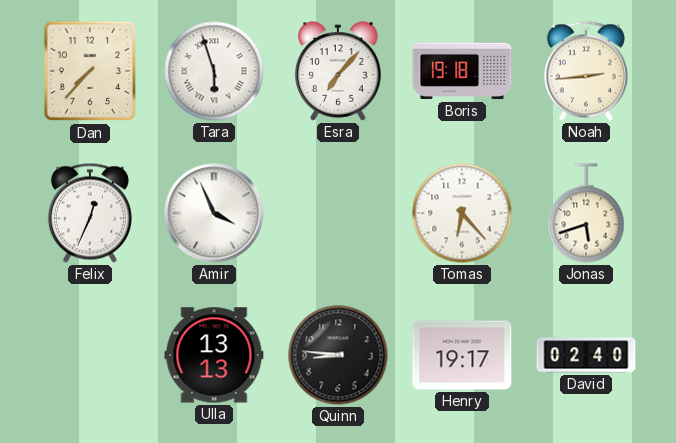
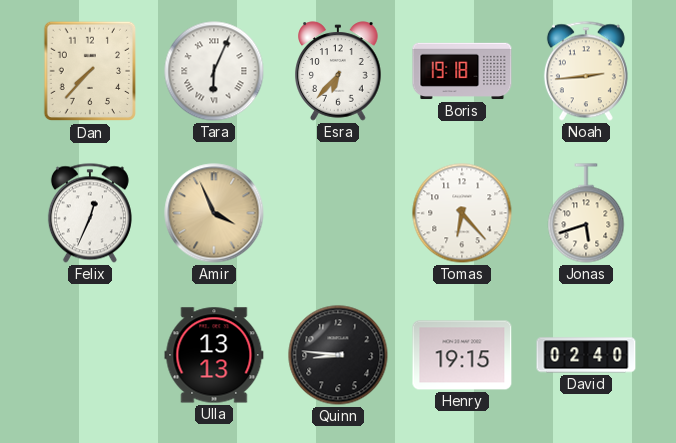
Tara: 5:57 -> 6:04 (214, 71)
Esra: 7:07 -> 6:37 (338, 71)
Amir dial: white -> champagne (214, 213)
Henry: 19:17 -> 19:15 (462, 355)
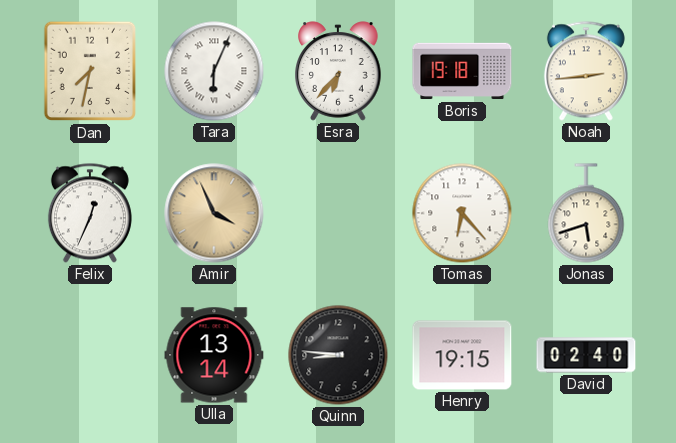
Dan: 7:37 -> 7:32 (89, 71)
Ulla: 13:13 -> 13:14 (214, 355)
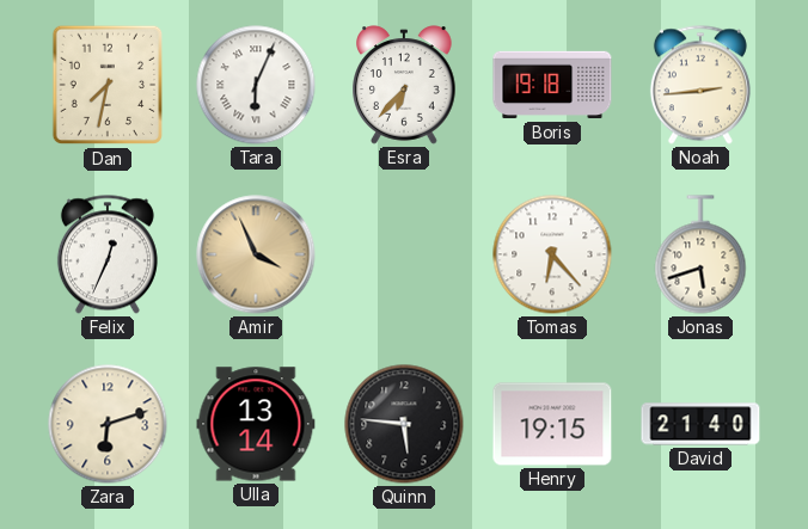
Zara: none -> 6:12 (108, 424)
Quinn: 8:46 -> 5:46 (404, 424)
David: 02:40 -> 21:40 (700, 424)
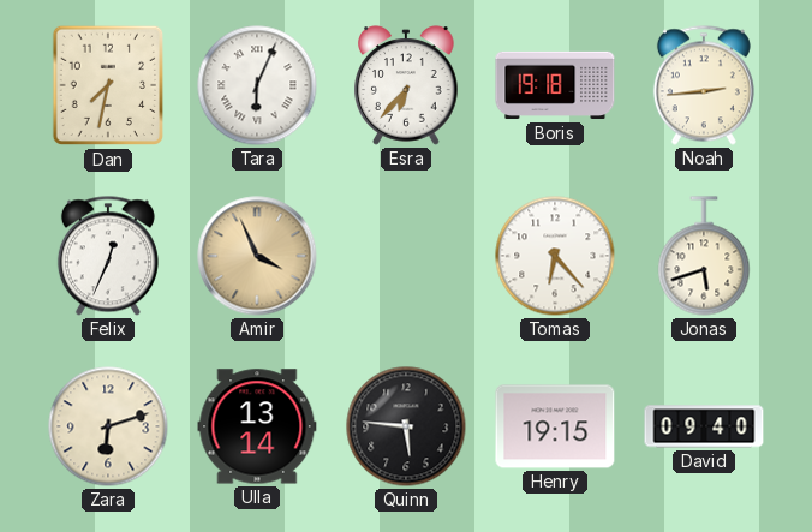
David: 21:40 -> 09:40 (704, 426)
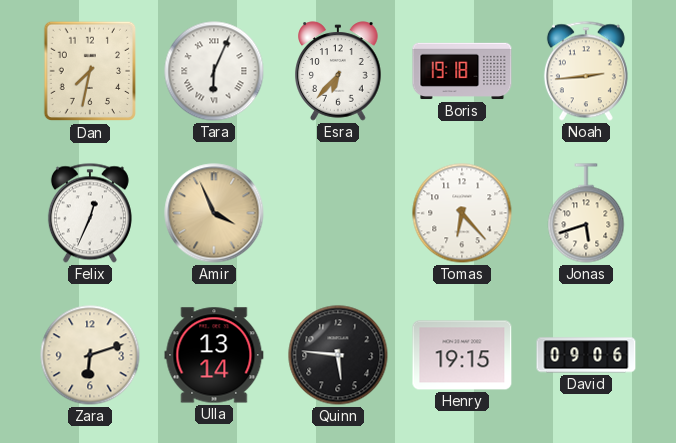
David: 09:40 -> 09:06 (586, 355)
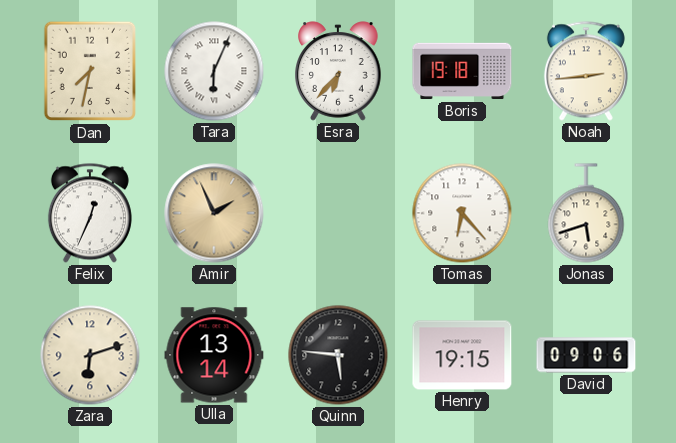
Amir: 3:56 -> 1:56 (214, 213)
